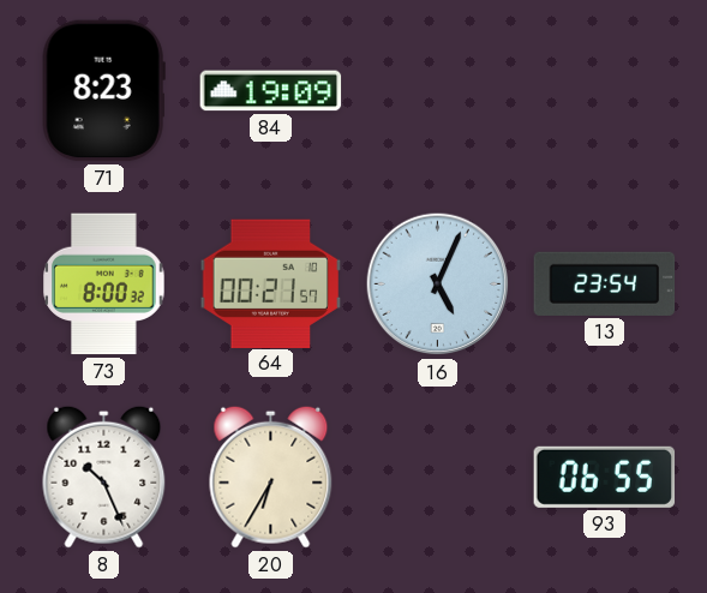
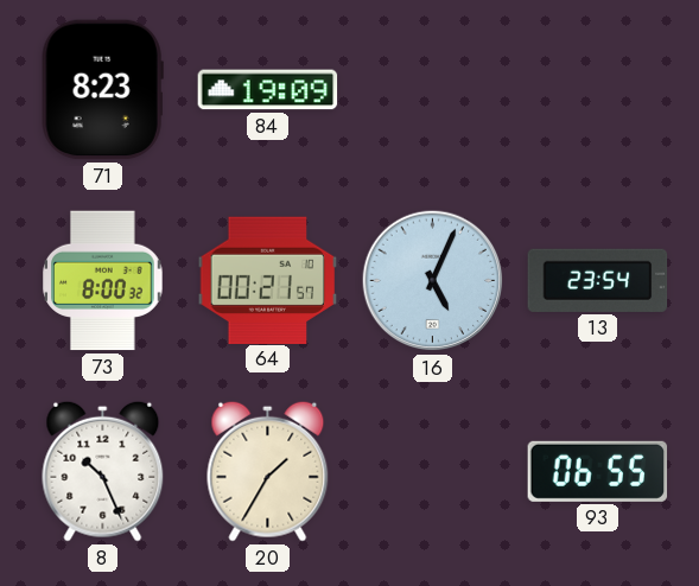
20: 6:35 -> 1:35 (268, 471)
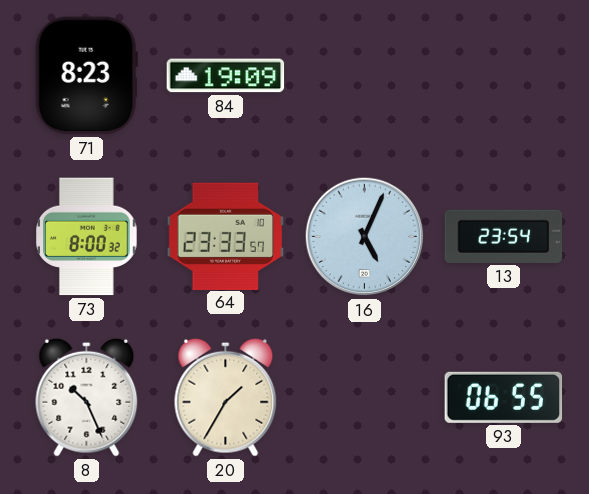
64: 00:21 -> 23:33 (226, 236)
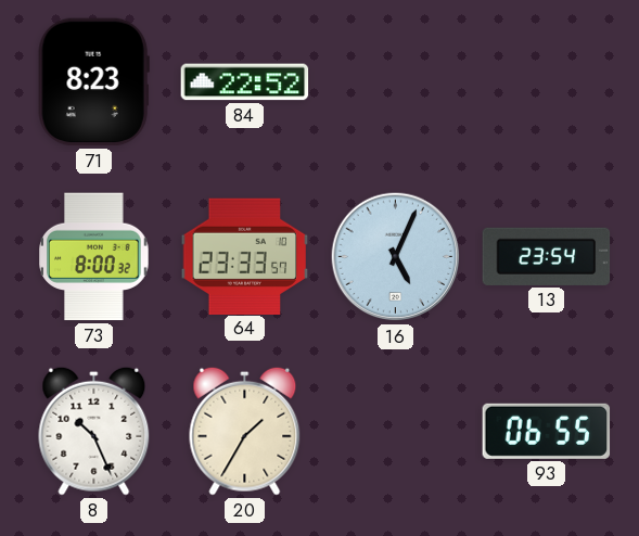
84: 19:09 -> 22:52 (245, 82)
